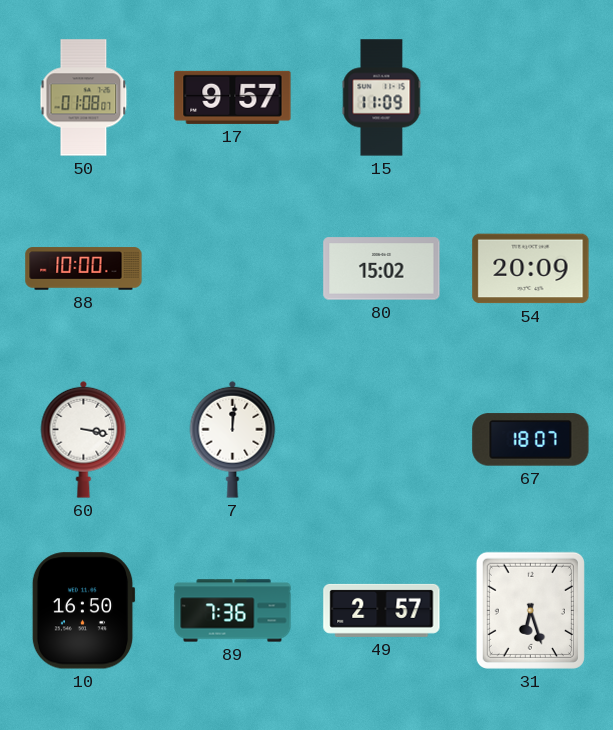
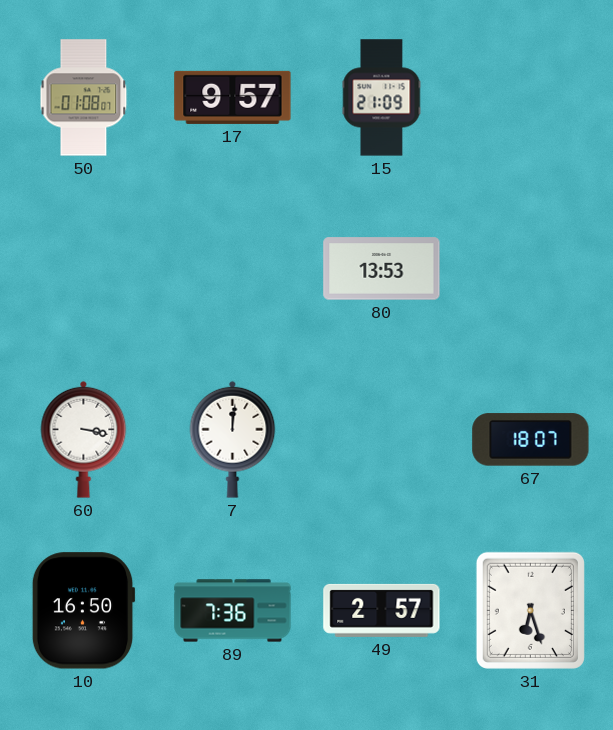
15: 11:09 -> 21:09 (382, 98)
88: 10:00 -> none (84, 269)
80: 15:02 -> 13:53 (382, 269)
54: 20:09 -> none (531, 269)
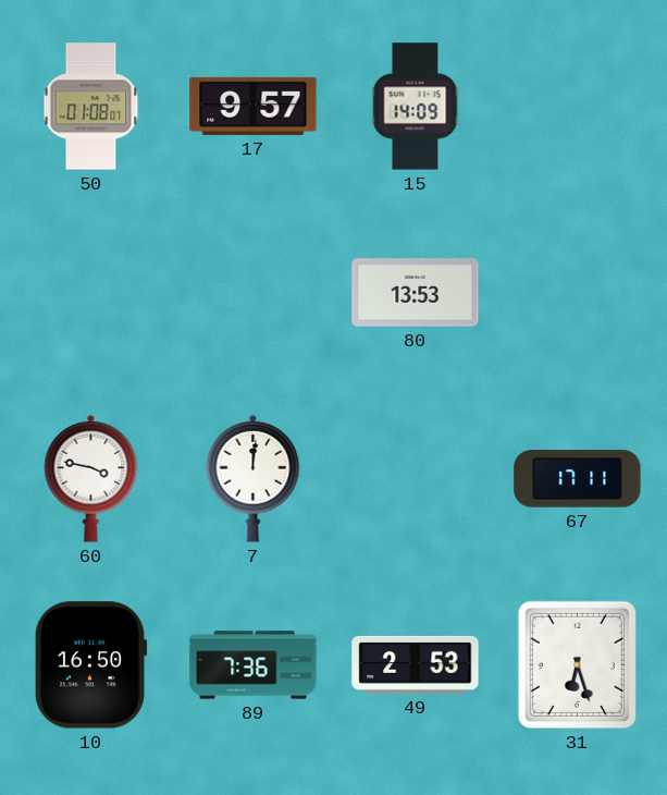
15: 21:09 -> 14:09 (416, 107)
60: 3:17 -> 3:47 (91, 478)
67: 18:07 -> 17:11 (578, 479)
49: 2:57 -> 2:53 (416, 664)
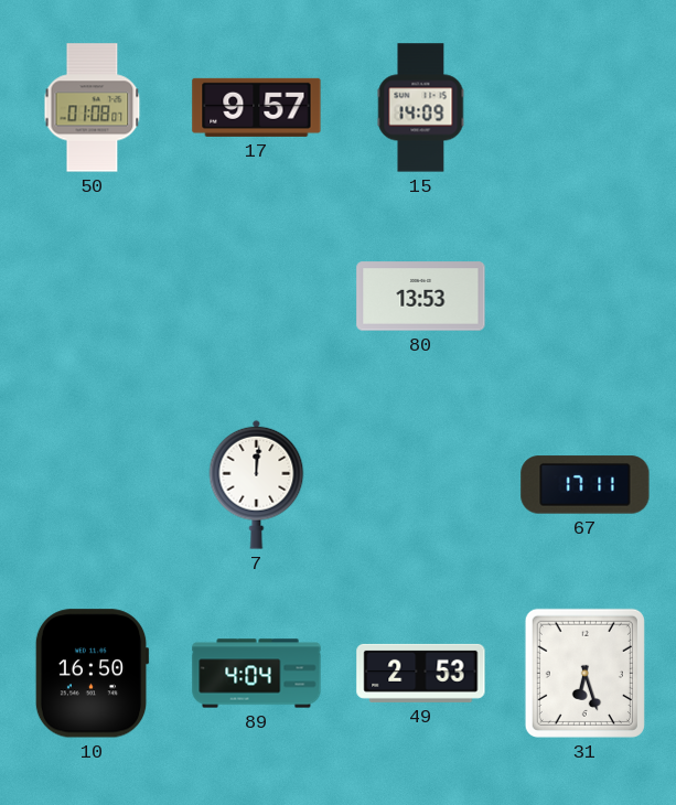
60: 3:47 -> none (91, 478)
89: 7:36 -> 4:04 (257, 674)
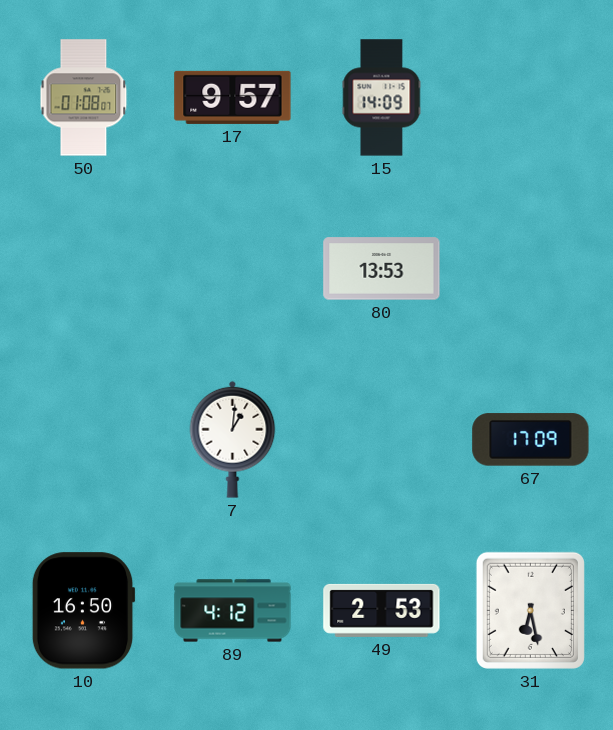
7: 12:01 -> 1:01 (233, 439)
67: 17:11 -> 17:09 (531, 440)
89: 4:04 -> 4:12 (233, 611)
31: 6:27 -> 6:28 (530, 610)
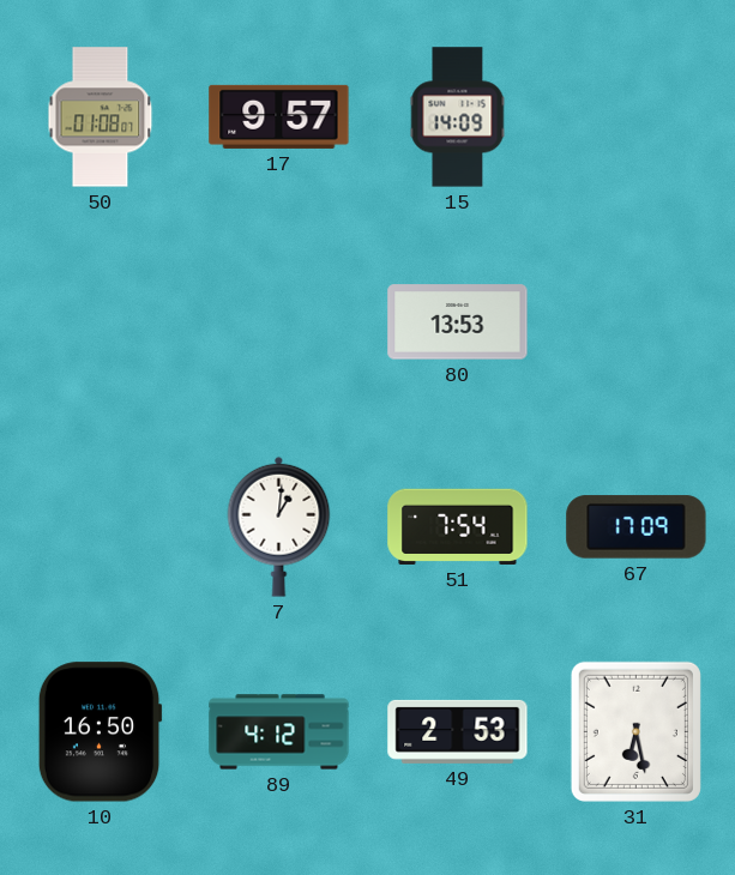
51: none -> 7:54 (458, 526)
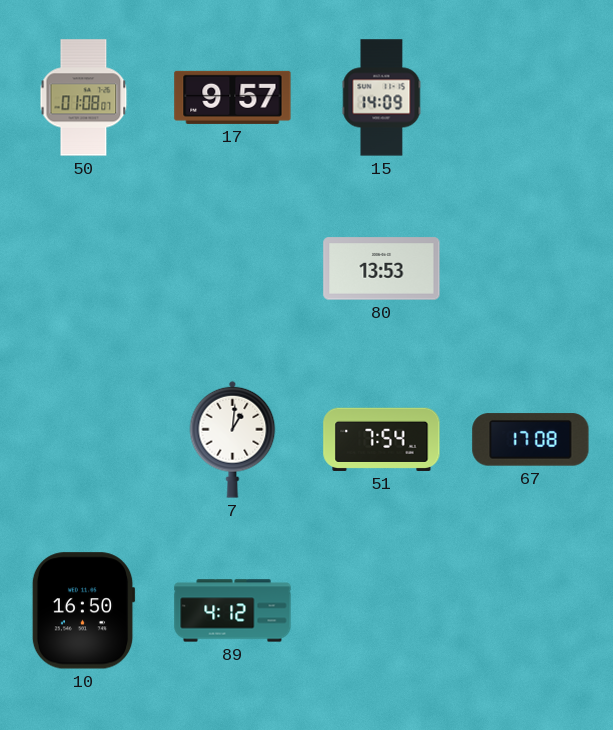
67: 17:09 -> 17:08 (531, 440)
49: 2:53 -> none (458, 731)
31: 6:28 -> none (635, 731)
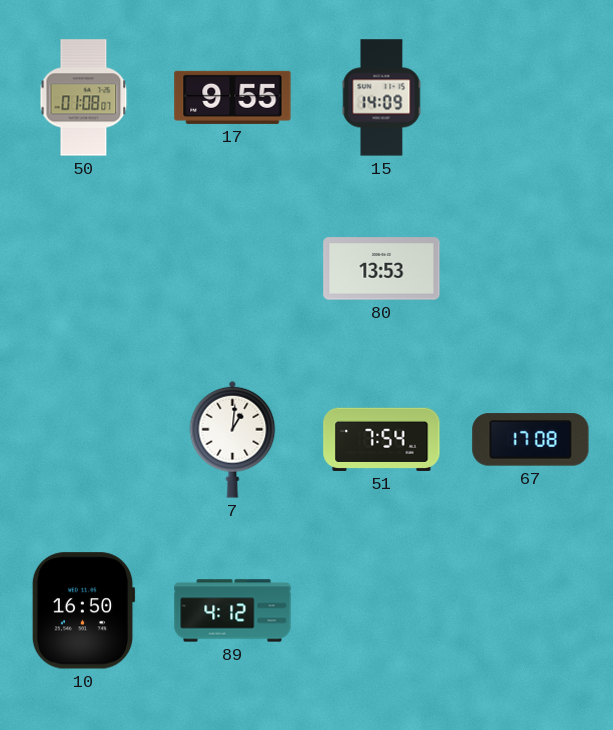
17: 9:57 -> 9:55 (233, 97)
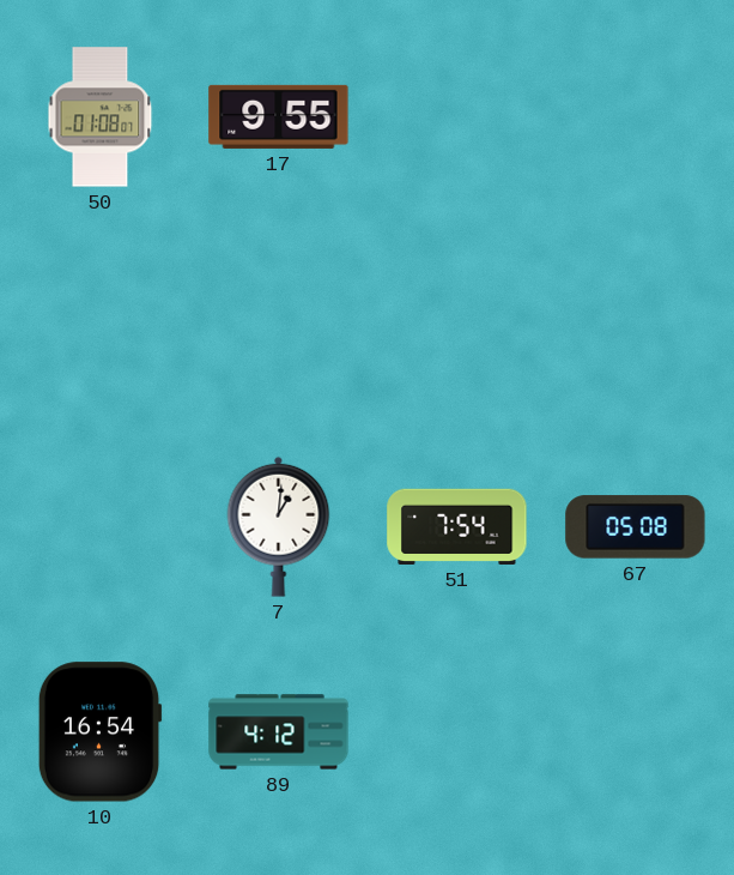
15: 14:09 -> none (382, 98)
80: 13:53 -> none (382, 269)
67: 17:08 -> 05:08 (636, 527)
10: 16:50 -> 16:54 (99, 732)
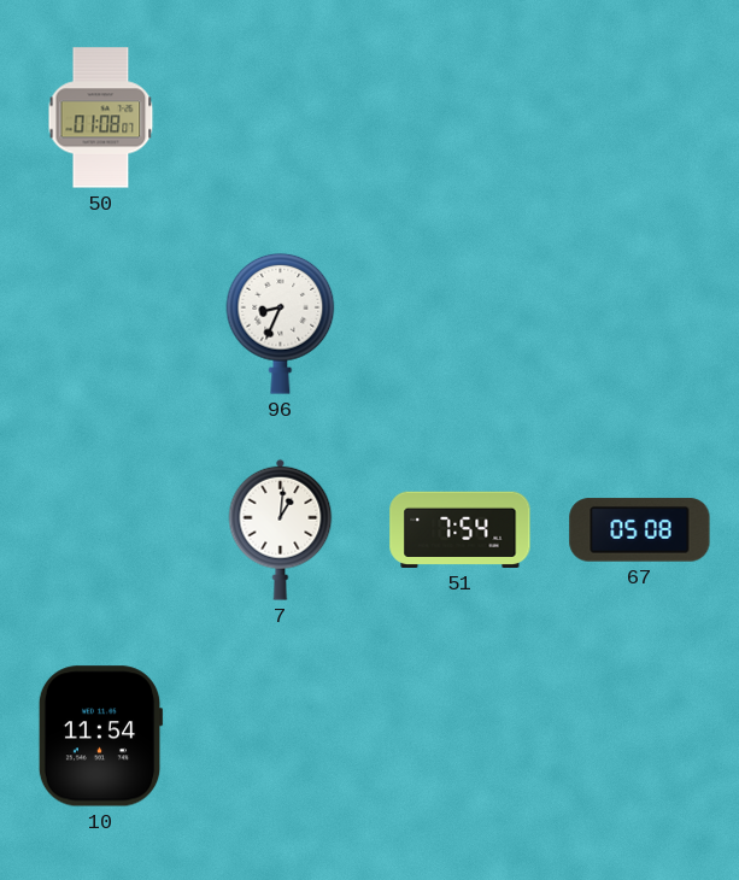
17: 9:55 -> none (279, 116)
96: none -> 8:34 (281, 323)
10: 16:54 -> 11:54 (100, 737)
89: 4:12 -> none (279, 732)
